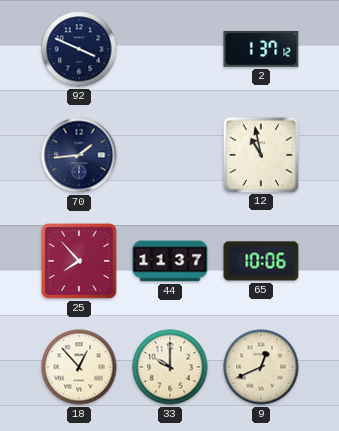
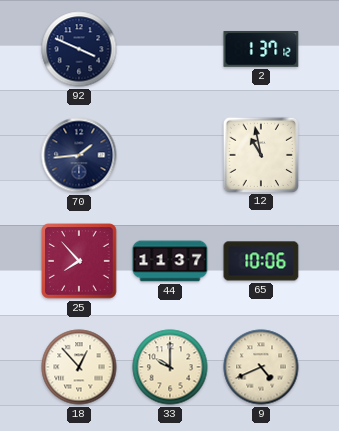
9: 12:41 -> 4:41 (261, 367)
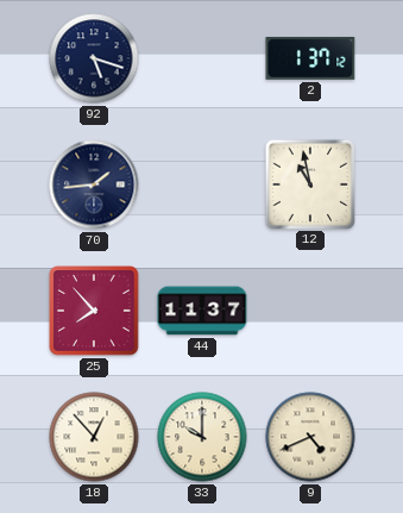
92: 3:49 -> 5:18 (94, 58)
65: 10:06 -> none (261, 261)
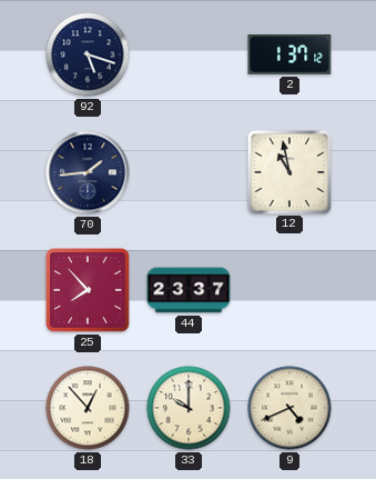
44: 11:37 -> 23:37 (189, 290)
